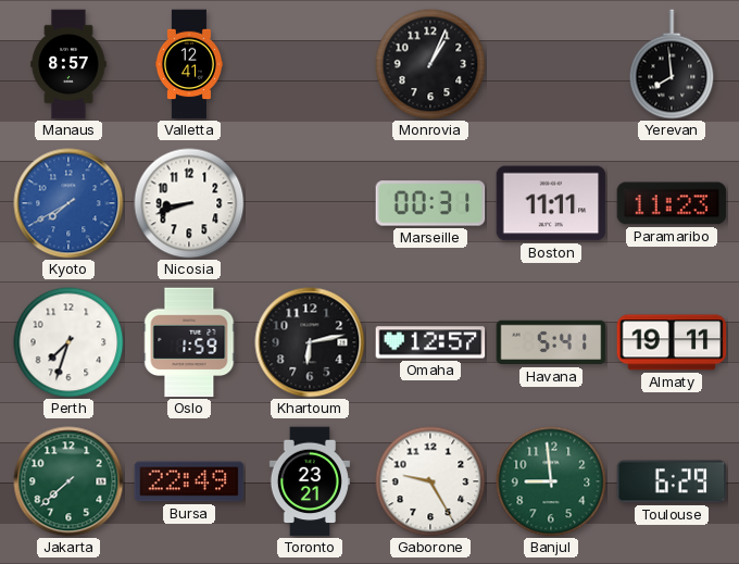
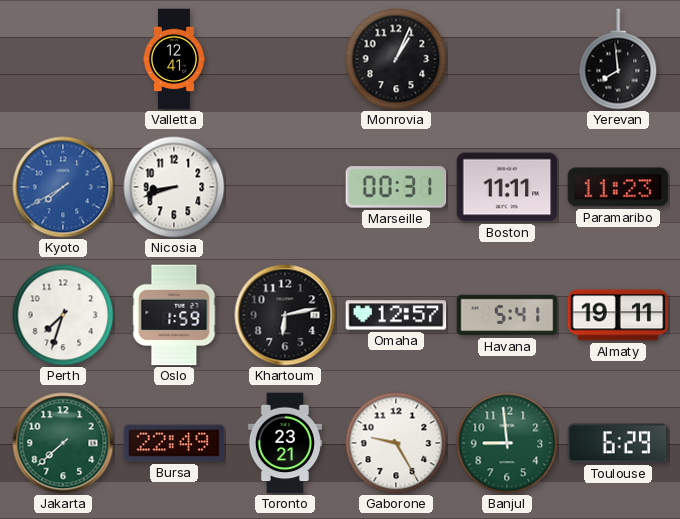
Manaus: 8:57 -> none (68, 64)
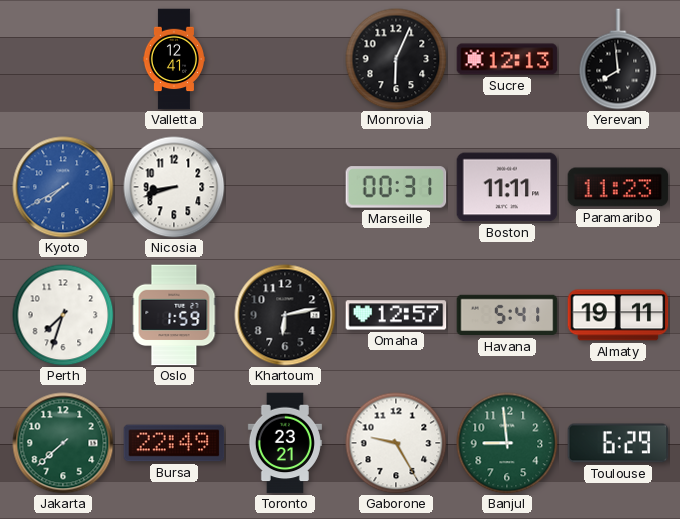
Monrovia: 1:04 -> 6:04 (396, 59)
Sucre: none -> 12:13 (507, 59)
